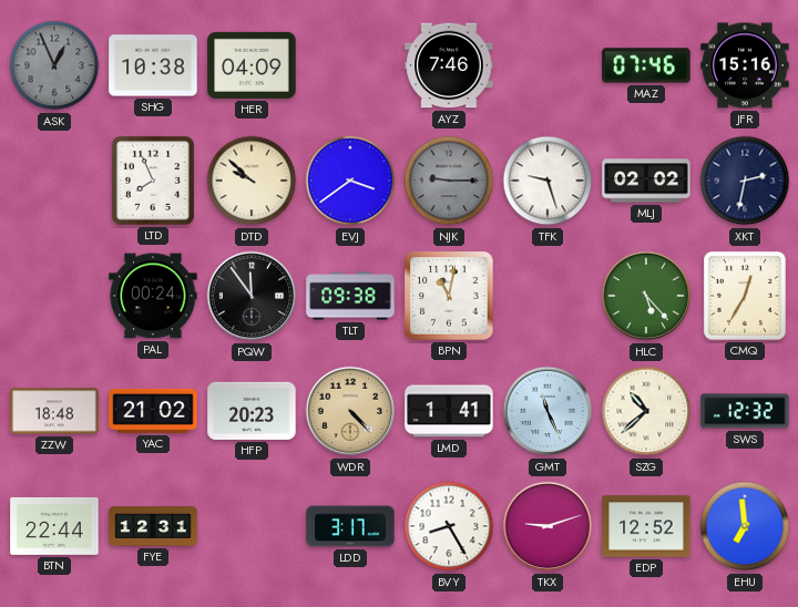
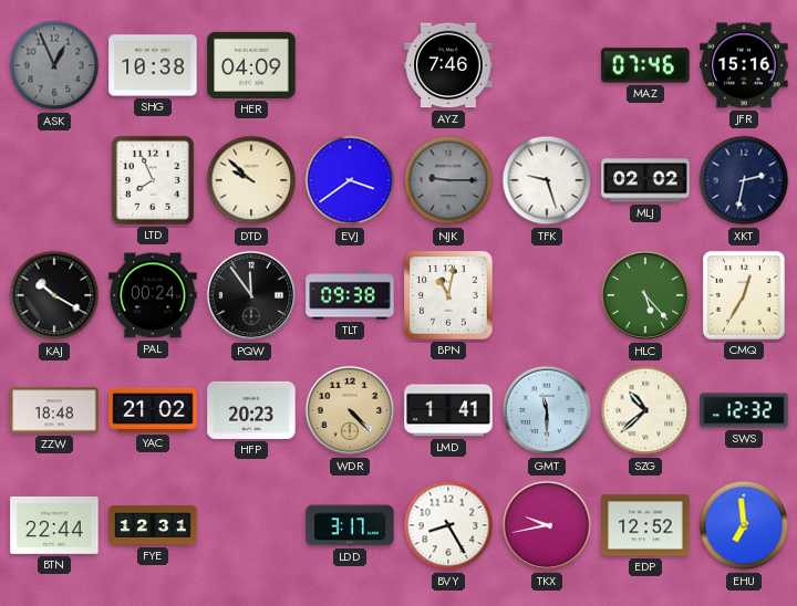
KAJ: none -> 10:20 (54, 295)
GMT: 11:26 -> 11:30 (547, 410)
TKX: 9:12 -> 9:43 (547, 525)
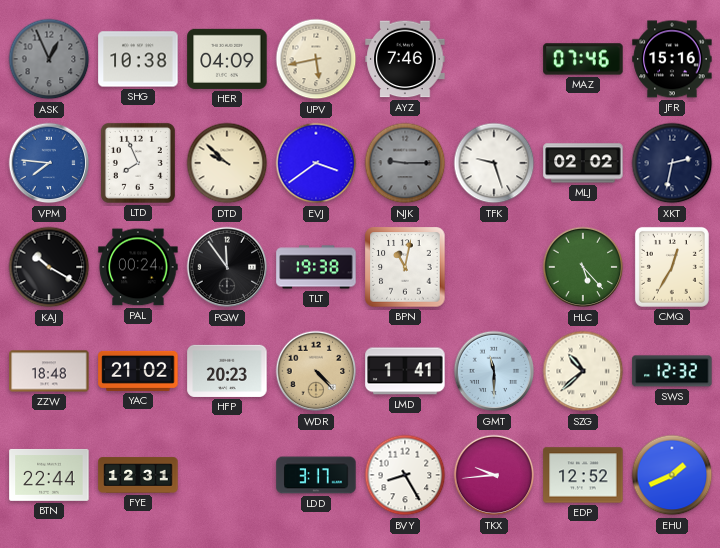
UPV: none -> 5:43 (316, 59)
VPM: none -> 7:46 (49, 163)
TLT: 09:38 -> 19:38 (316, 267)
TKX: 9:43 -> 9:44 (494, 475)
EHU: 6:59 -> 1:41 (672, 475)
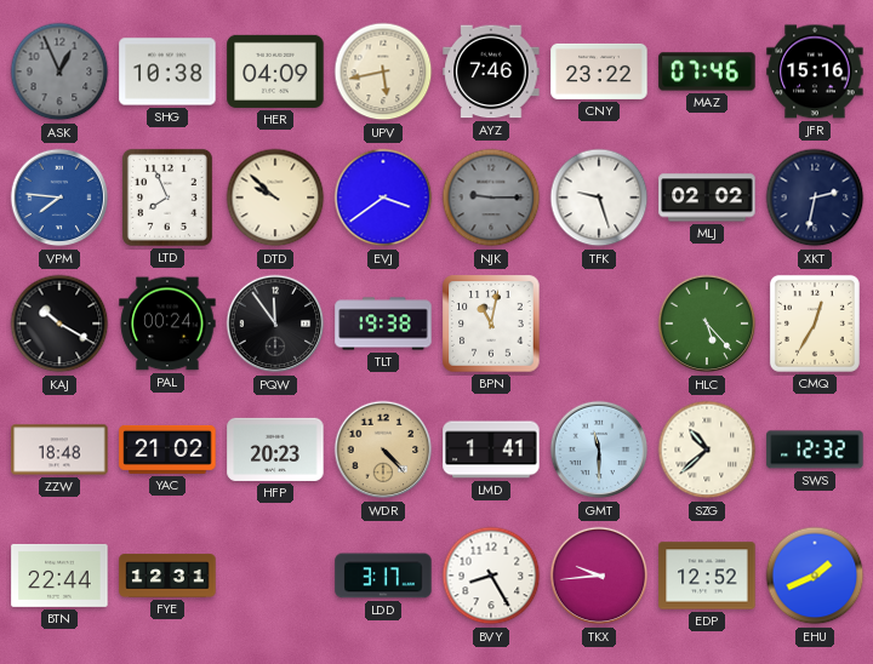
CNY: none -> 23:22 (599, 71)
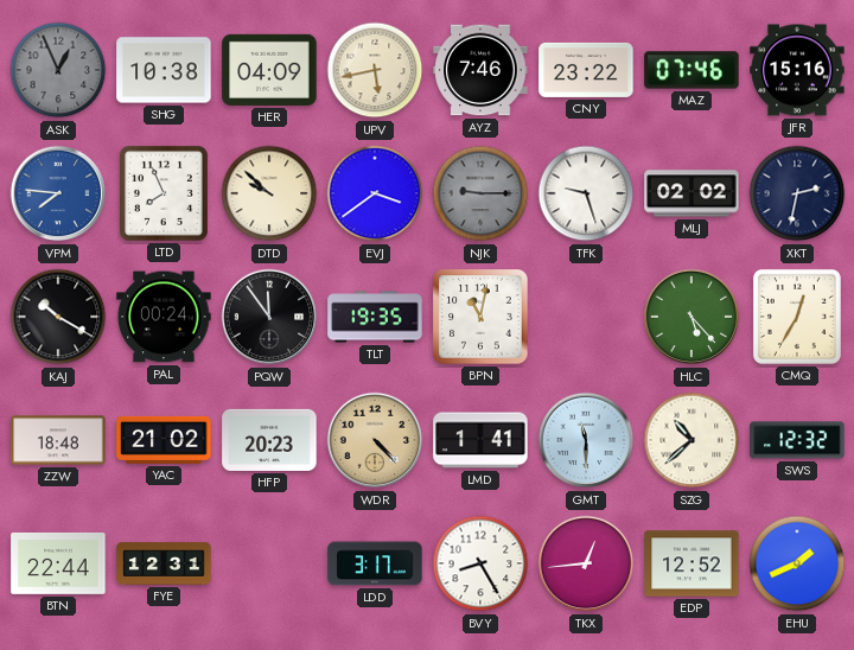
TLT: 19:38 -> 19:35 (375, 317)
TKX: 9:44 -> 12:44 (586, 563)
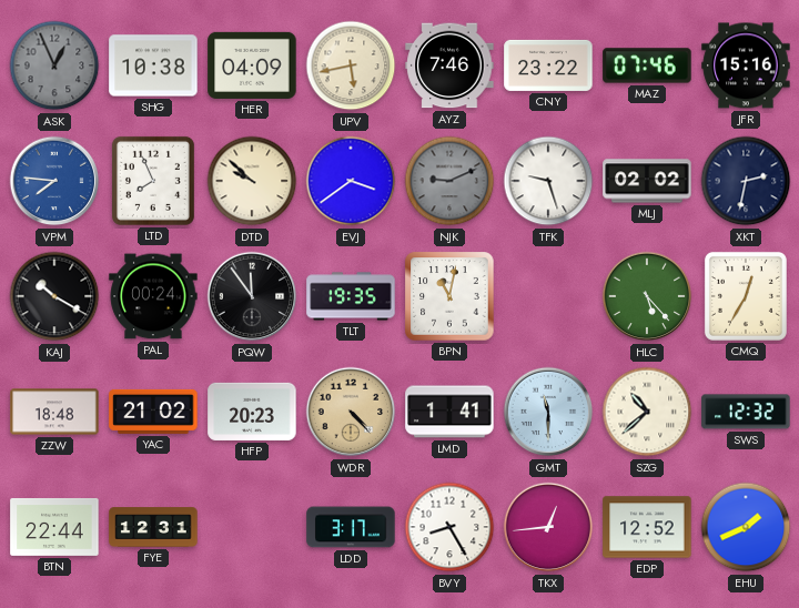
NJK: 9:15 -> 9:11 (449, 181)
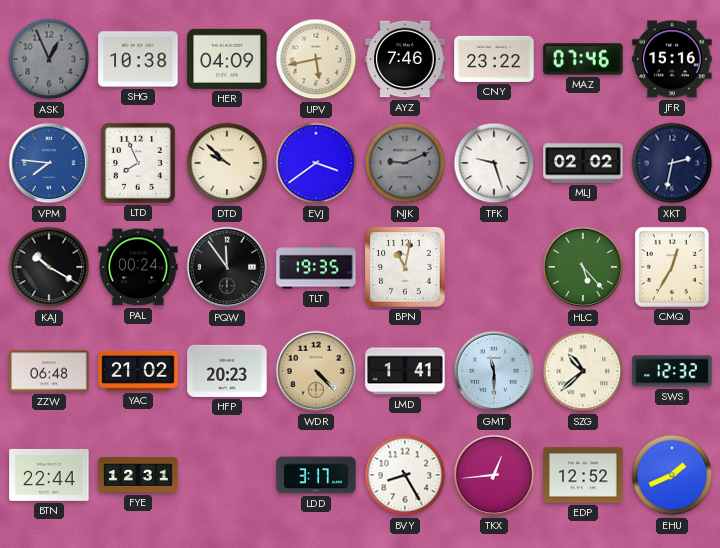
ZZW: 18:48 -> 06:48 (49, 371)
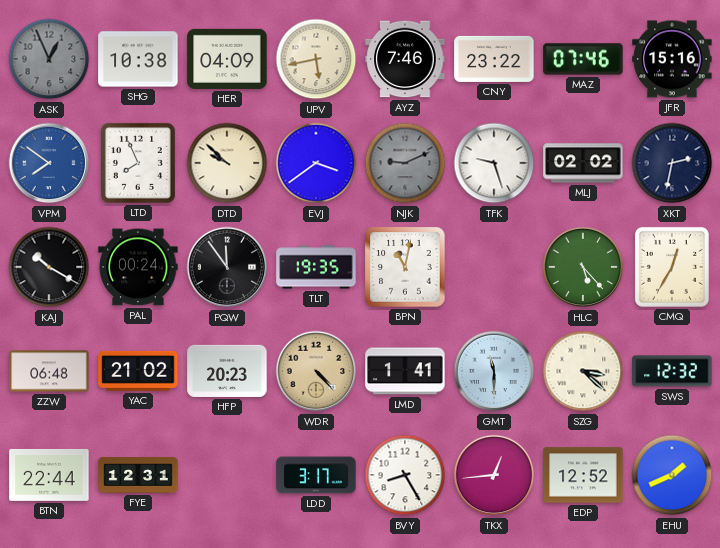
VPM: 7:46 -> 7:51 (49, 163)
SZG: 10:38 -> 3:22 (583, 371)
